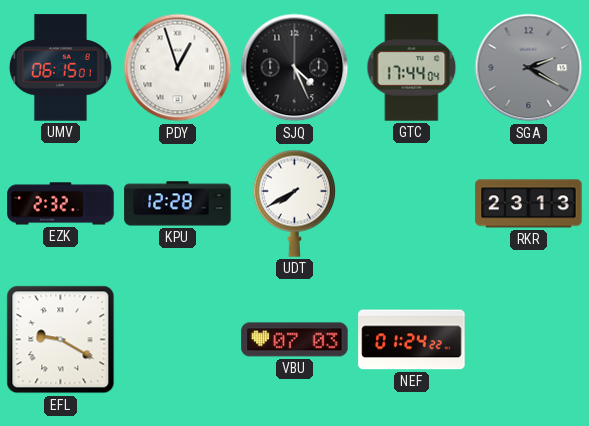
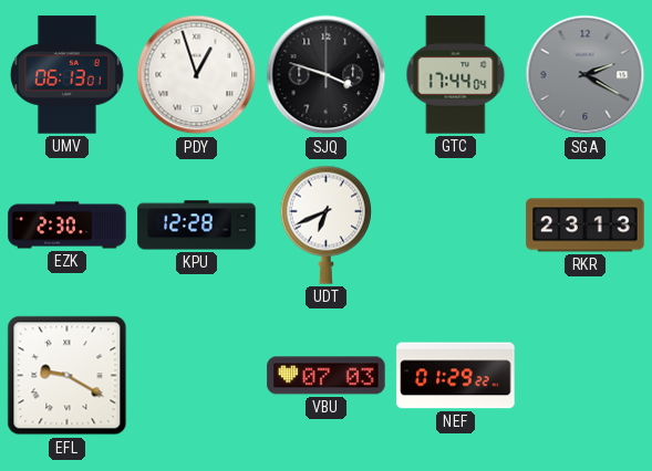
UMV: 06:15 -> 06:13 (66, 75)
SJQ: 4:26 -> 3:48 (327, 75)
EZK: 2:32 -> 2:30 (68, 226)
UDT: 7:40 -> 6:41 (325, 224)
NEF: 01:24 -> 01:29 (456, 376)
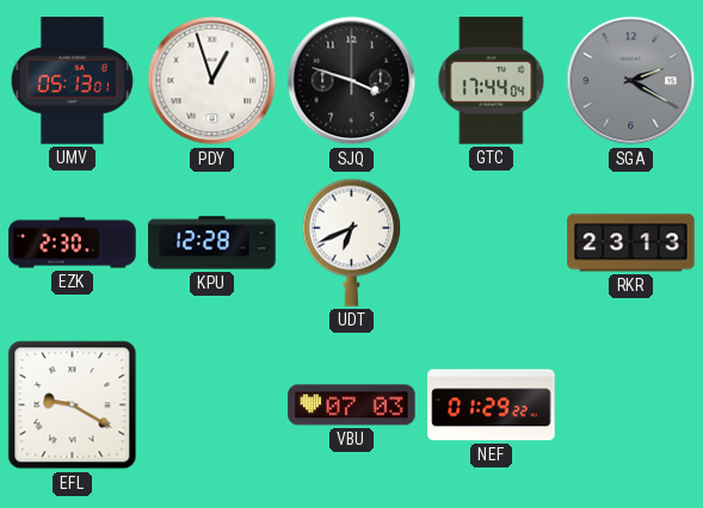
UMV: 06:13 -> 05:13 (72, 81)
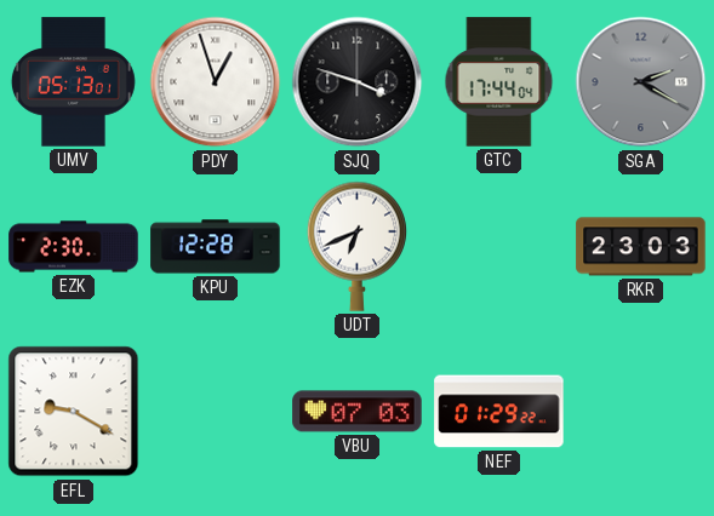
RKR: 23:13 -> 23:03 (641, 247)
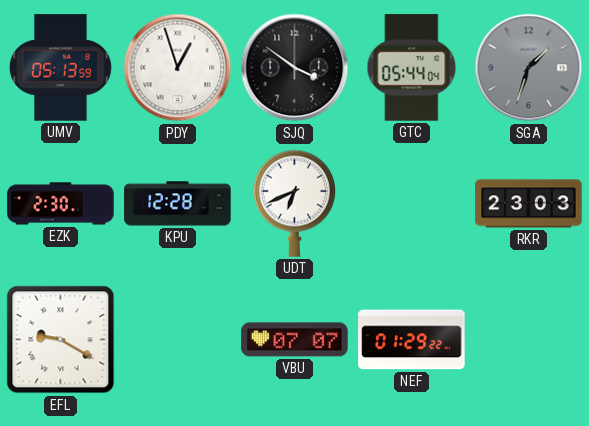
UMV: 05:13:01 -> 05:13:59 (60, 68)
SJQ: 3:48 -> 3:51 (295, 68)
GTC: 17:44 -> 05:44 (412, 68)
SGA: 2:20 -> 1:33 (529, 68)
VBU: 07:03 -> 07:07 (295, 340)
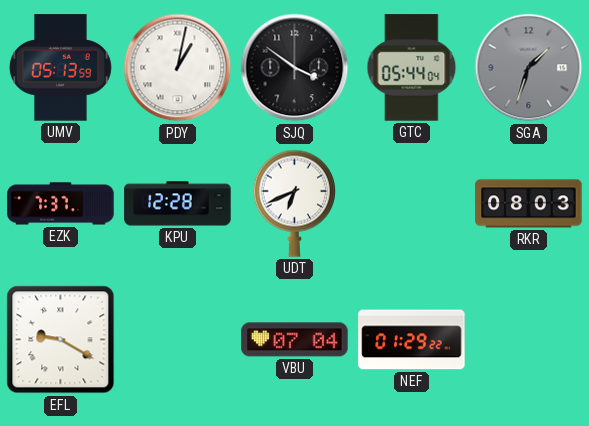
PDY: 12:57 -> 1:02 (178, 68)
EZK: 2:30 -> 7:37 (61, 204)
RKR: 23:03 -> 08:03 (529, 204)
VBU: 07:07 -> 07:04 (295, 340)
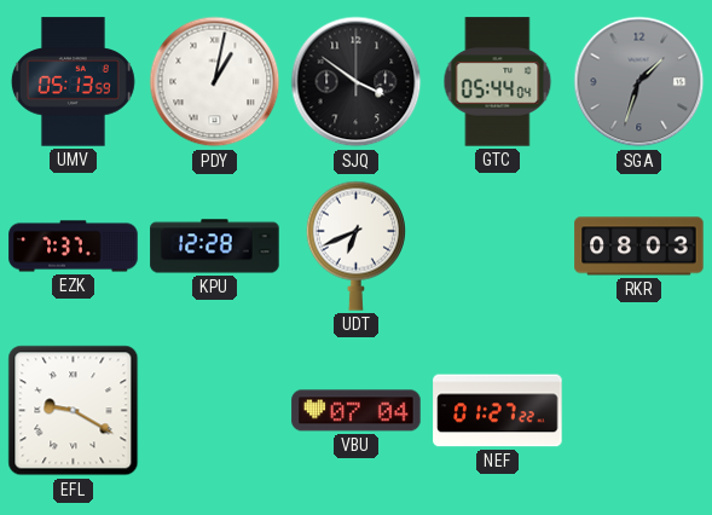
NEF: 01:29 -> 01:27 (498, 411)
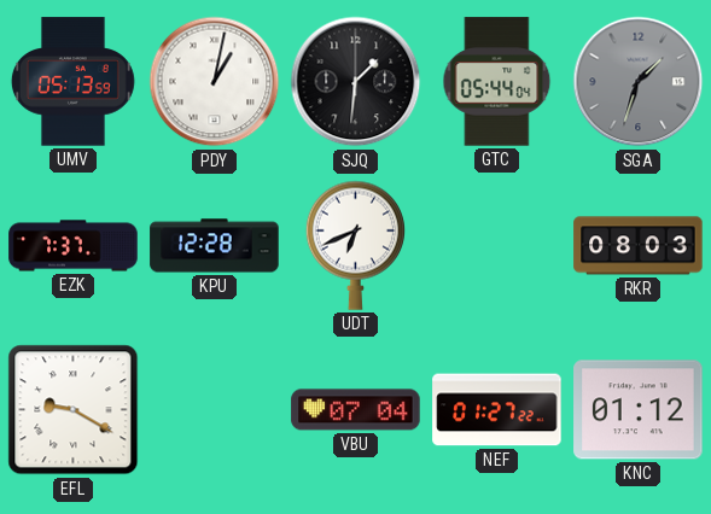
SJQ: 3:51 -> 1:31 (356, 82)
KNC: none -> 01:12 (639, 410)
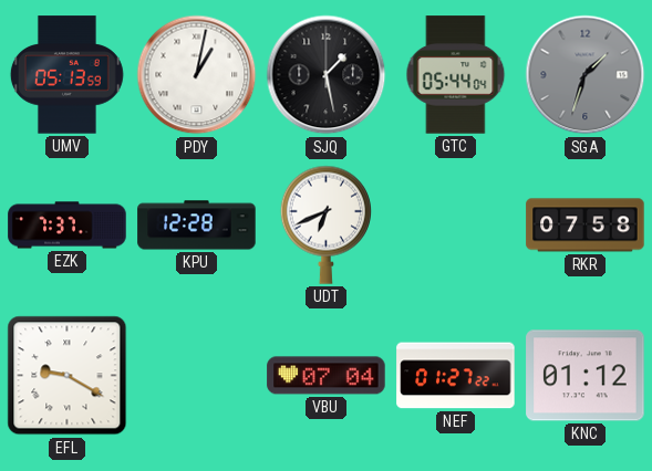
SJQ: 1:31 -> 1:28 (327, 75)
RKR: 08:03 -> 07:58 (586, 226)
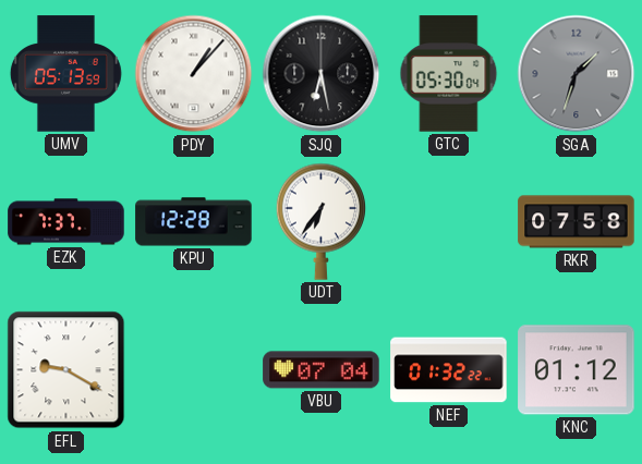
PDY: 1:02 -> 1:07 (194, 74)
SJQ: 1:28 -> 6:28 (322, 74)
GTC: 05:44 -> 05:30 (449, 74)
UDT: 6:41 -> 6:36 (320, 221)
NEF: 01:27 -> 01:32 (449, 370)
